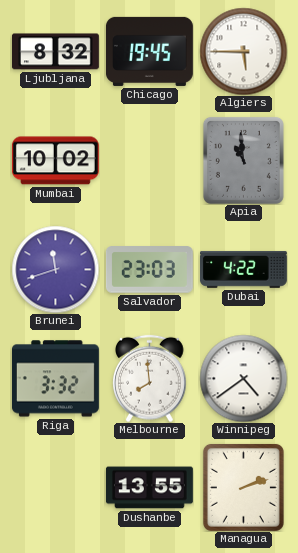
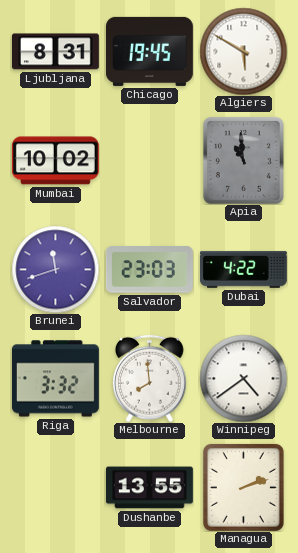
Ljubljana: 8:32 -> 8:31 (55, 52)
Algiers: 5:45 -> 5:50 (243, 51)
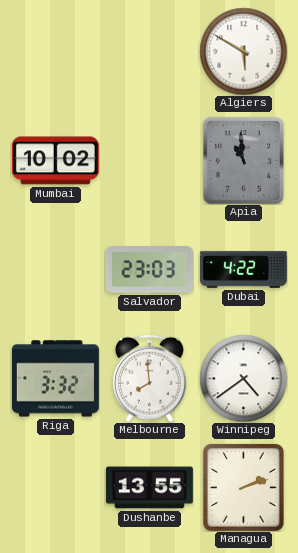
Ljubljana: 8:31 -> none (55, 52)
Chicago: 19:45 -> none (149, 51)
Brunei: 11:42 -> none (55, 269)
